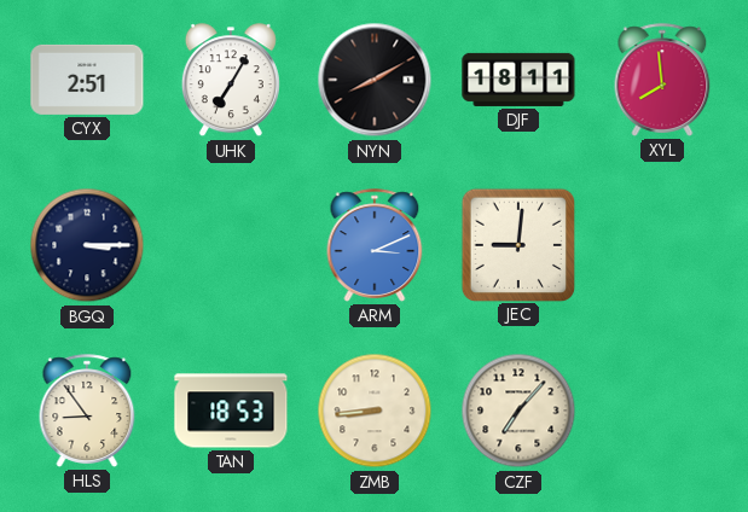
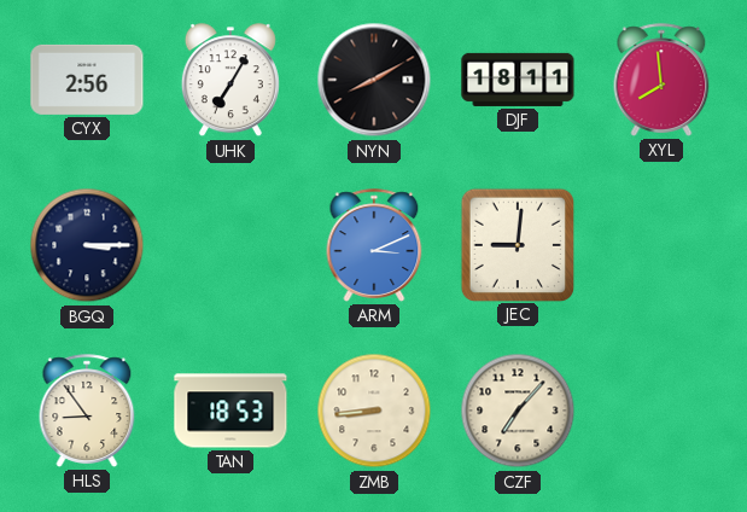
CYX: 2:51 -> 2:56 (87, 80)
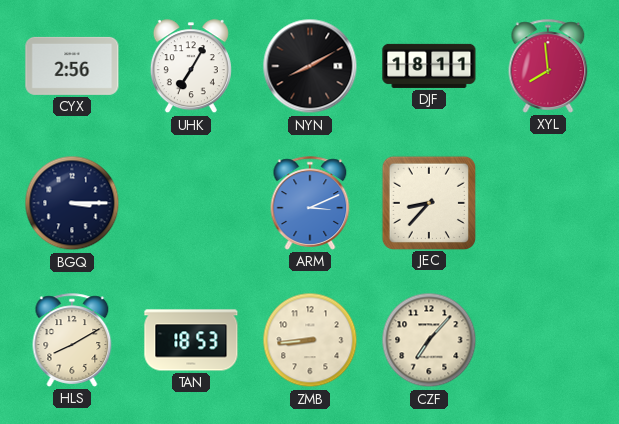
JEC: 9:01 -> 8:37 (428, 202)
HLS: 8:54 -> 8:10 (72, 340)
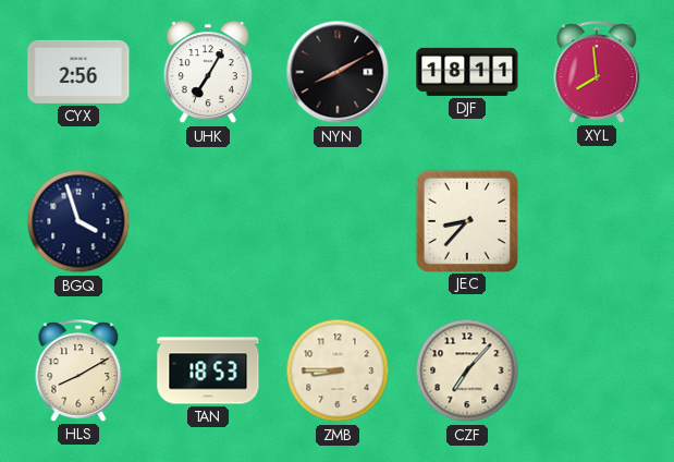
BGQ: 3:15 -> 3:57 (78, 221)
ARM: 3:11 -> none (310, 203)
ZMB: 8:44 -> 8:45 (338, 370)
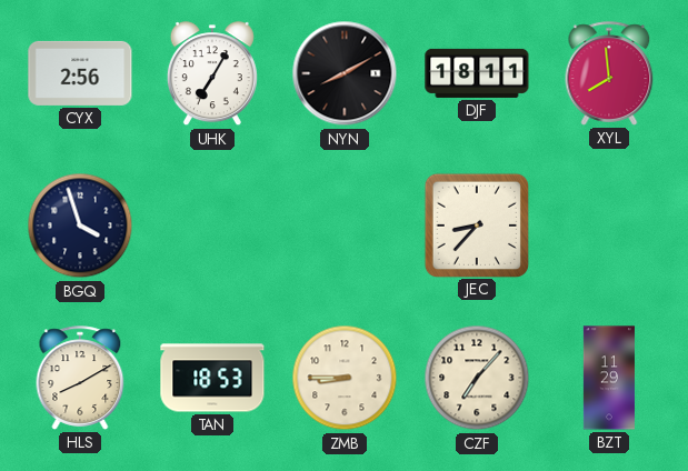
BZT: none -> 11:29 (609, 378)
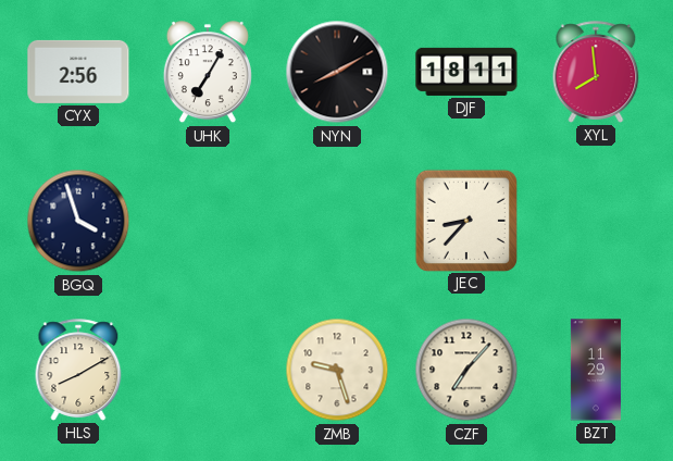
TAN: 18:53 -> none (212, 378)
ZMB: 8:45 -> 9:27 (337, 370)
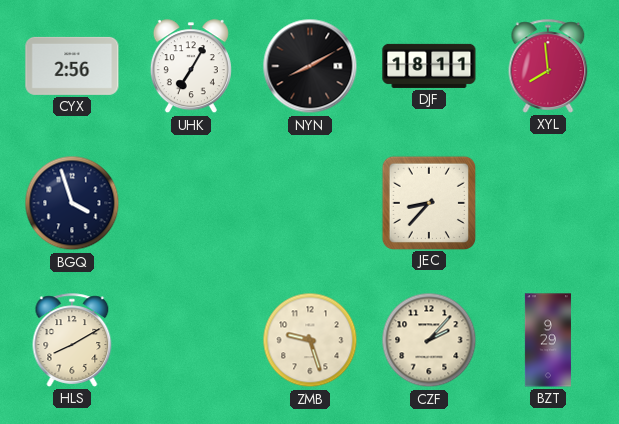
CZF: 7:07 -> 2:07 (429, 340)
BZT: 11:29 -> 9:29 (548, 340)
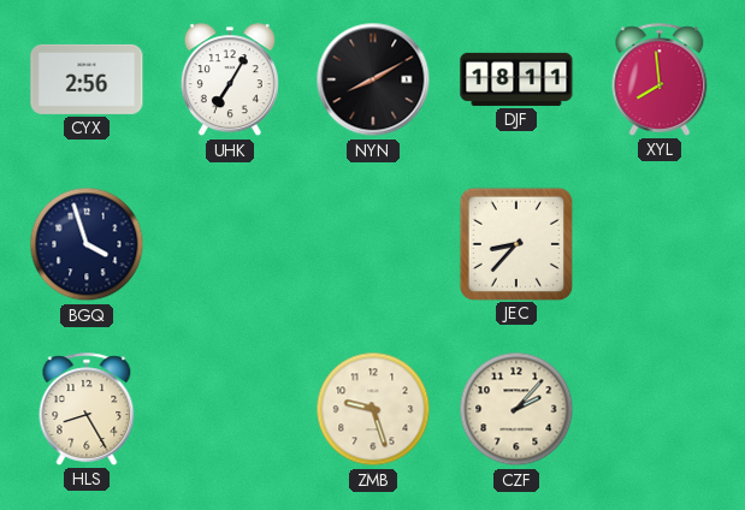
HLS: 8:10 -> 8:25 (87, 409)
BZT: 9:29 -> none (548, 340)
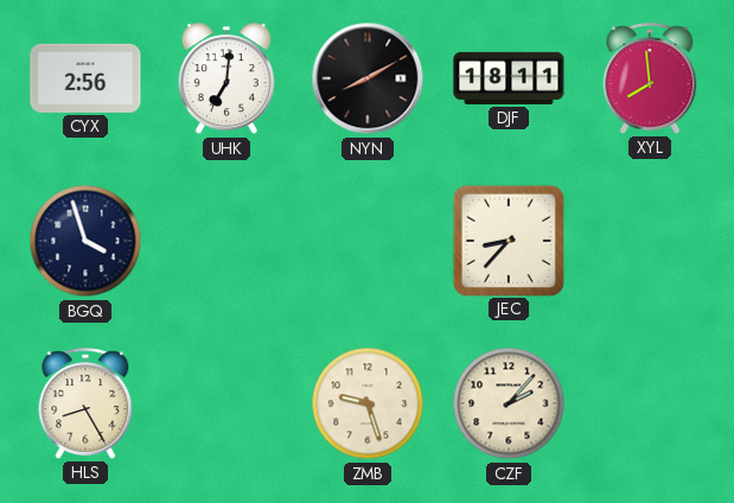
UHK: 7:05 -> 7:01 (226, 79)
